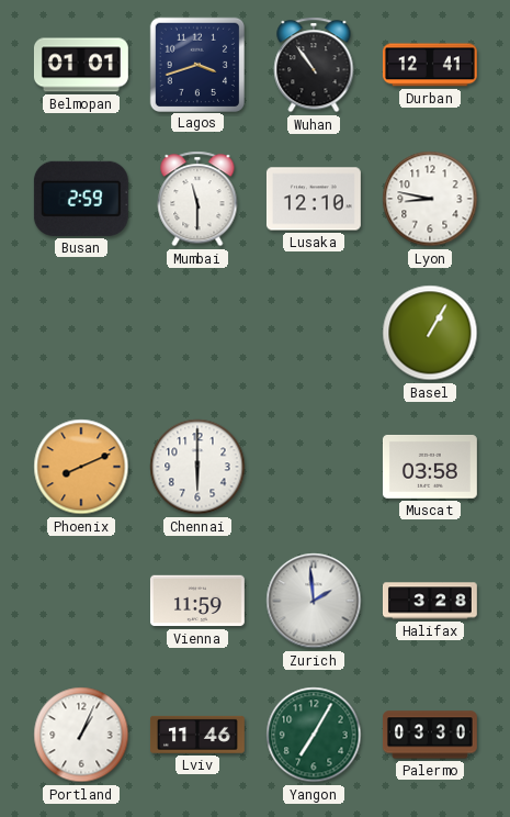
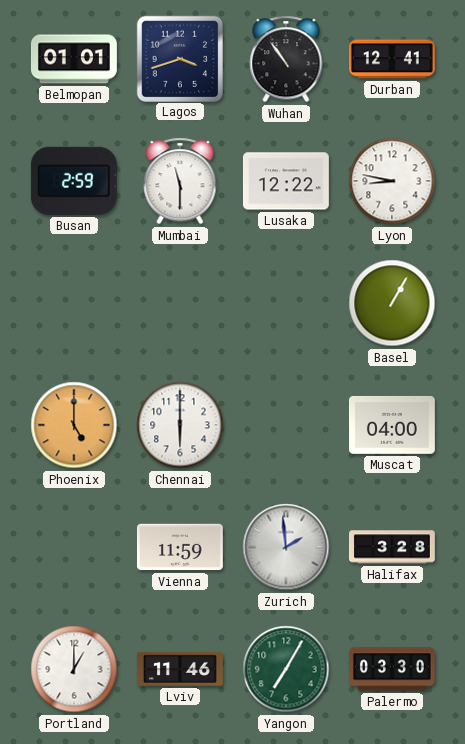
Lusaka: 12:10 -> 12:22 (286, 181)
Phoenix: 8:11 -> 5:00 (74, 425)
Muscat: 03:58 -> 04:00 (392, 425)
Portland: 1:04 -> 1:00 (74, 669)
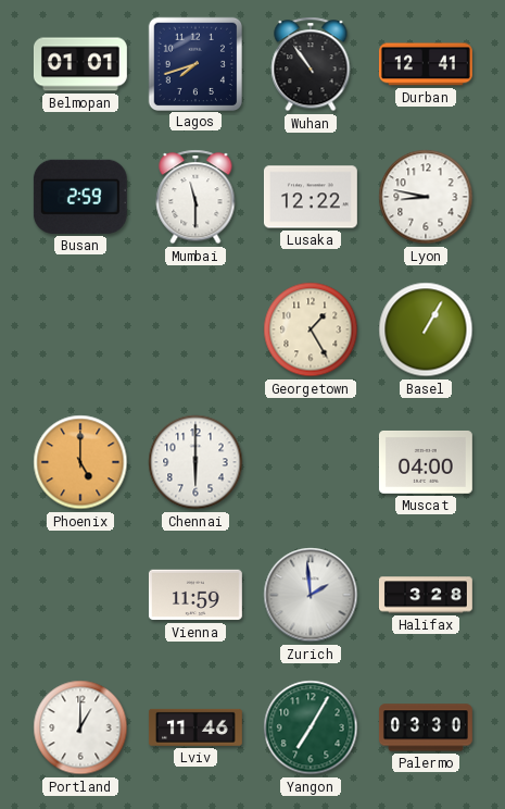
Lagos: 3:42 -> 7:42 (194, 63)
Georgetown: none -> 1:25 (311, 329)
